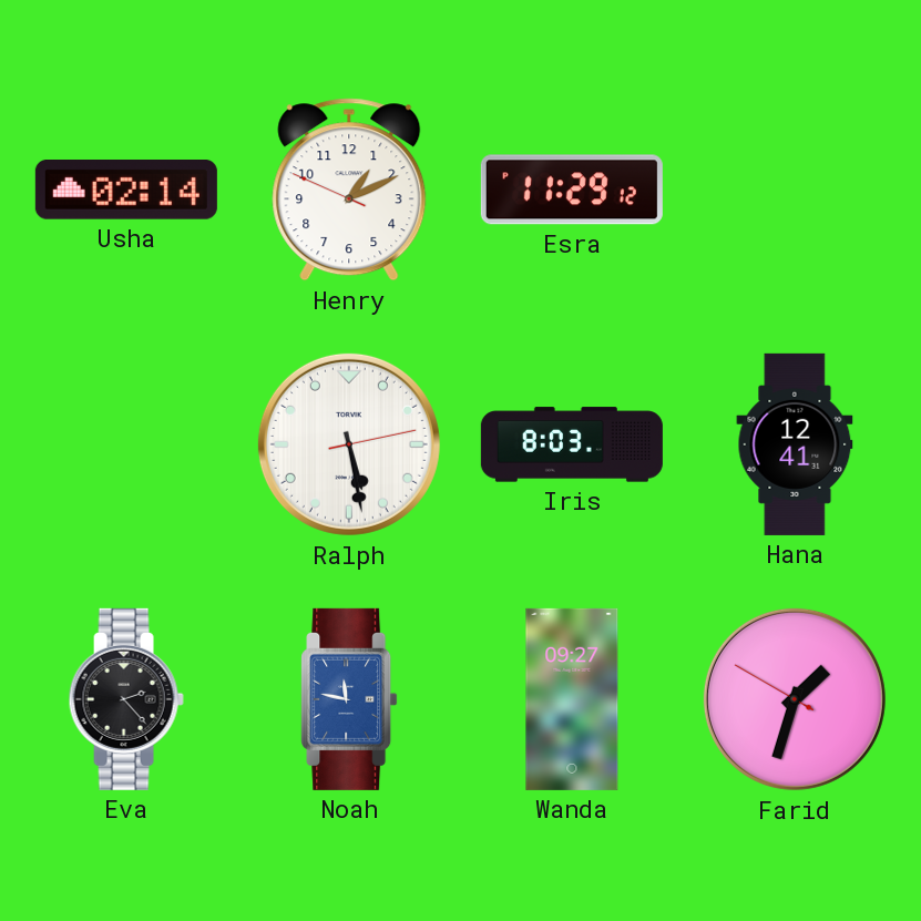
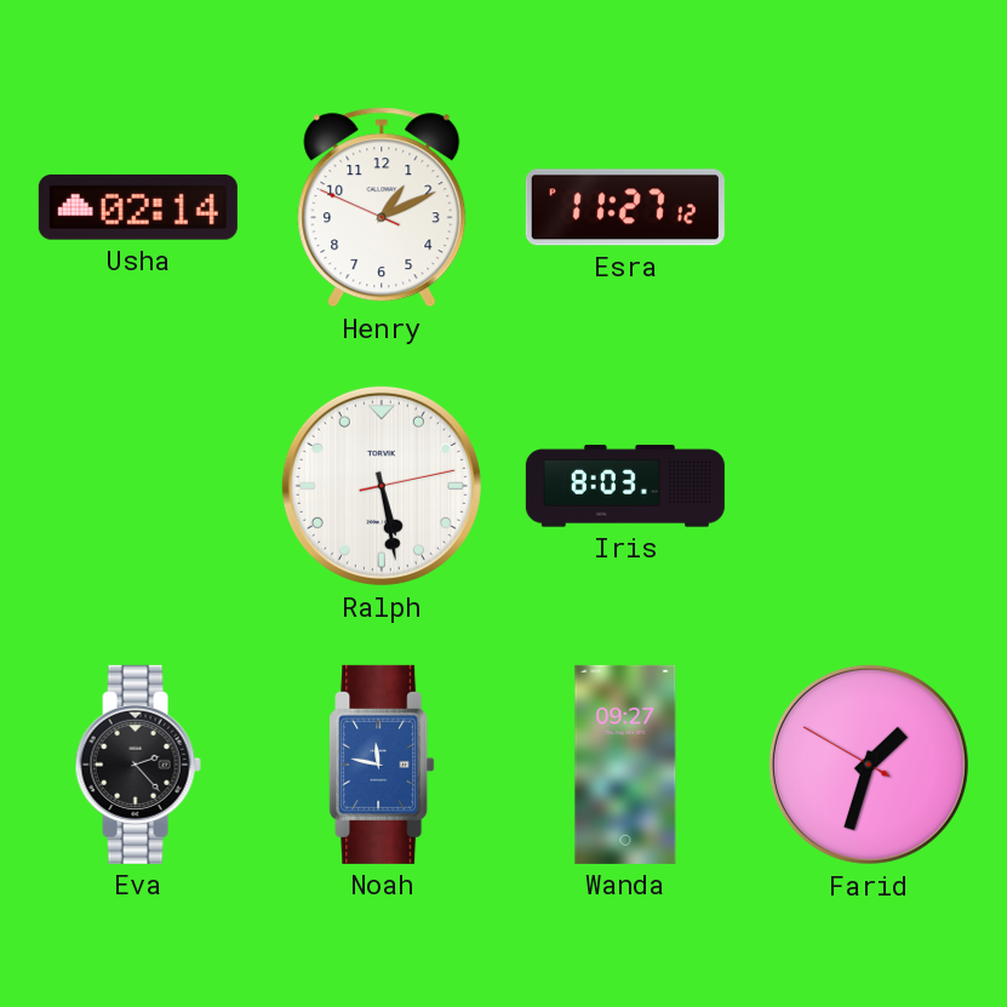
Esra: 11:29 -> 11:27 (625, 207)
Hana: 12:41 -> none (795, 444)
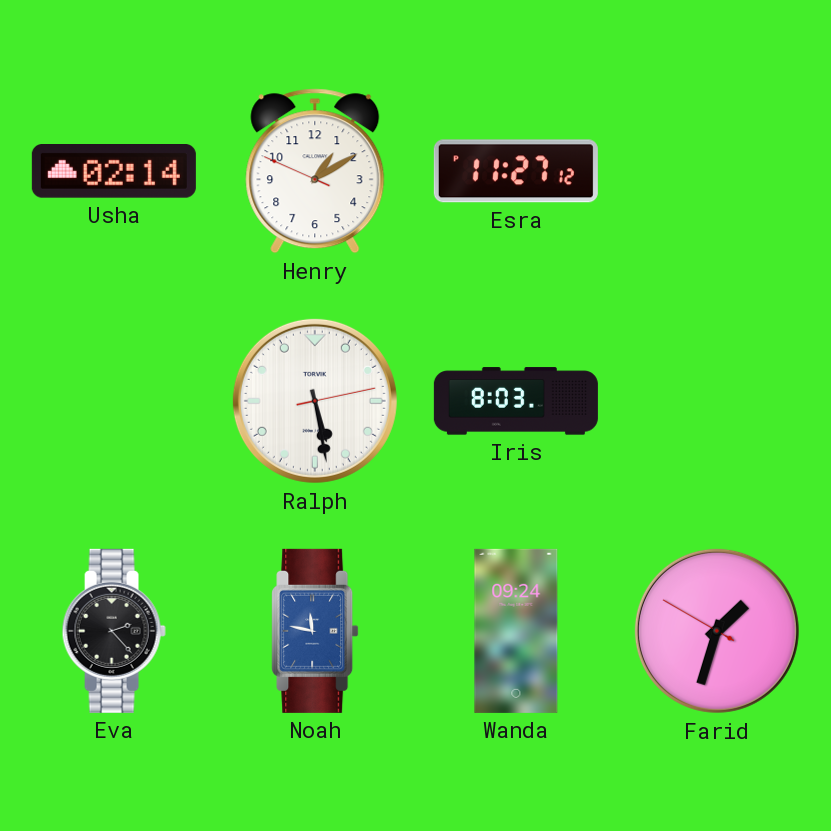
Henry: 1:10 -> 1:09 (315, 171)
Wanda: 09:27 -> 09:24 (516, 631)
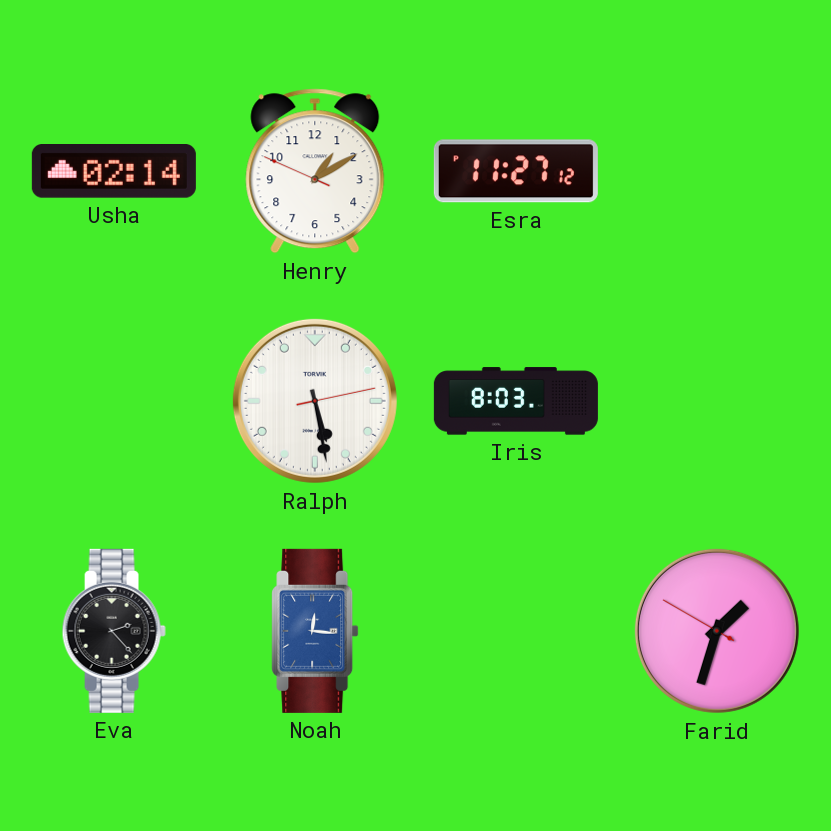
Noah: 11:47 -> 12:16 (315, 631)
Wanda: 09:24 -> none (516, 631)
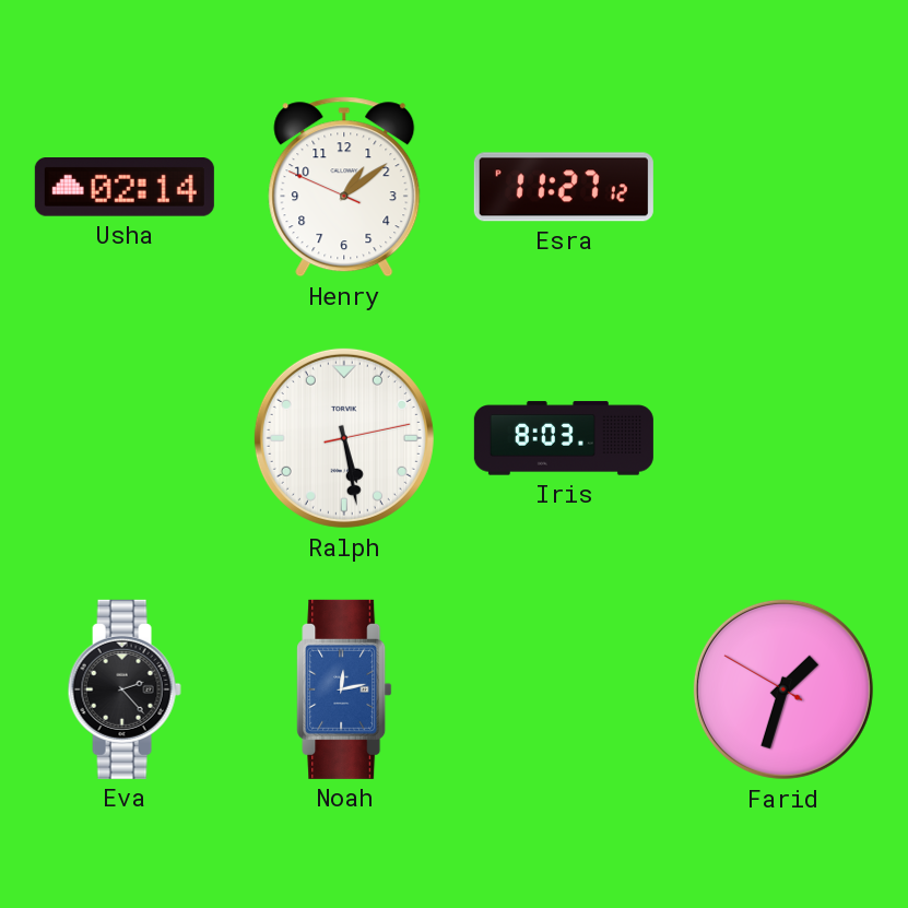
Henry: 1:09 -> 1:08 (344, 187)
Noah: 12:16 -> 12:13 (344, 689)
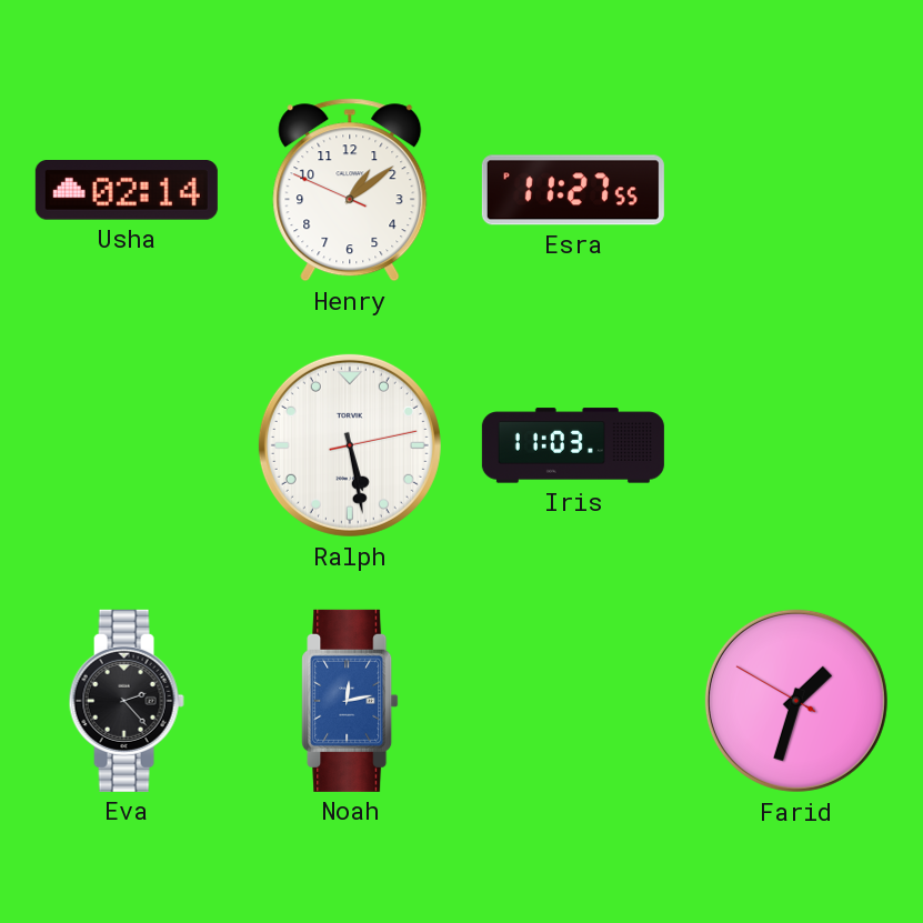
Esra: 11:27:12 -> 11:27:55 (573, 190)
Iris: 8:03 -> 11:03 (573, 445)
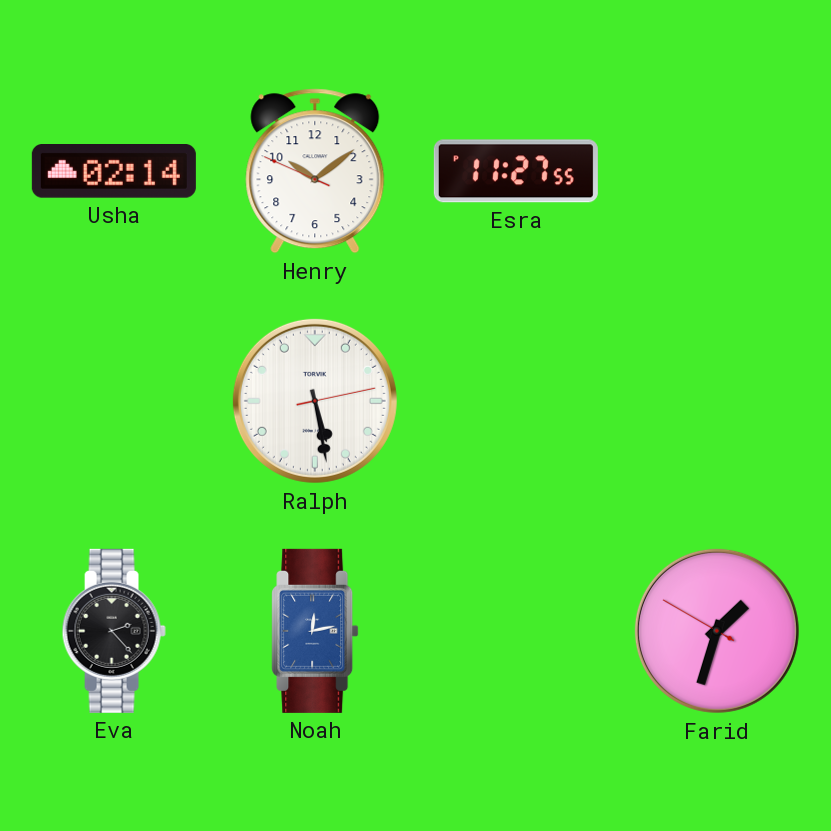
Henry: 1:08 -> 10:08 (315, 171)
Iris: 11:03 -> none (573, 445)
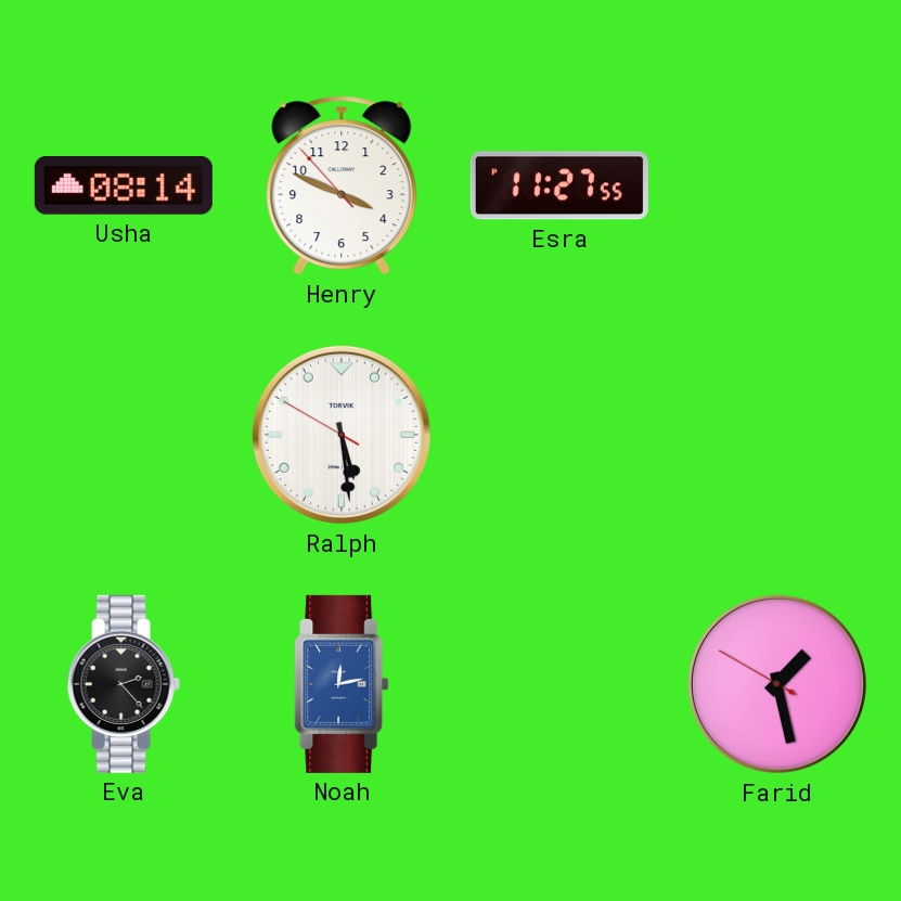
Usha: 02:14 -> 08:14 (124, 186)
Henry: 10:08 -> 3:48 (342, 185)
Ralph: 5:28:13 -> 5:28:50 (342, 435)
Farid: 1:32 -> 1:27 (777, 684)
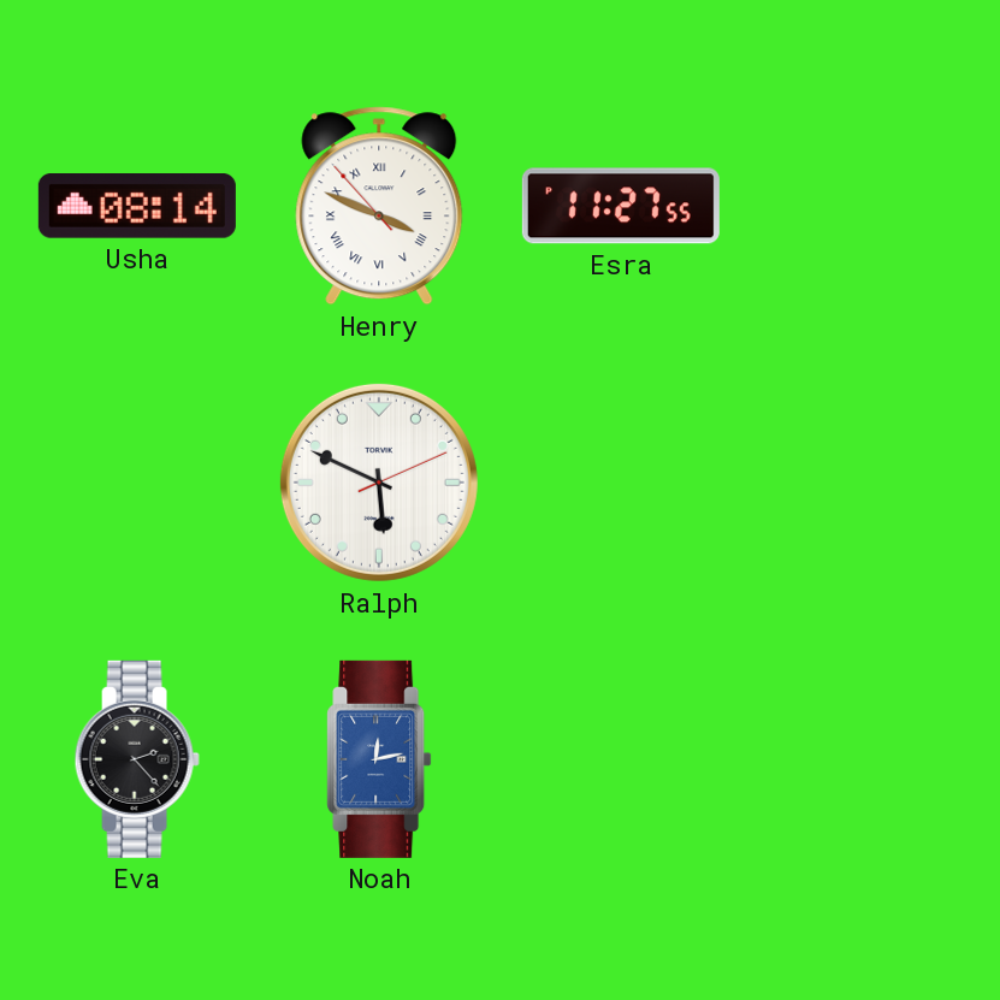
Henry numerals: Arabic -> Roman (379, 206)
Ralph: 5:28 -> 5:49 (379, 483)
Farid: 1:27 -> none (777, 684)
